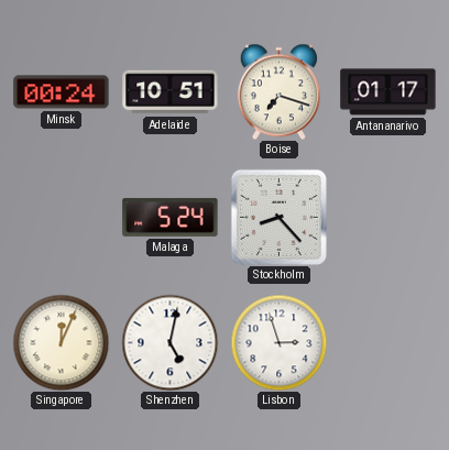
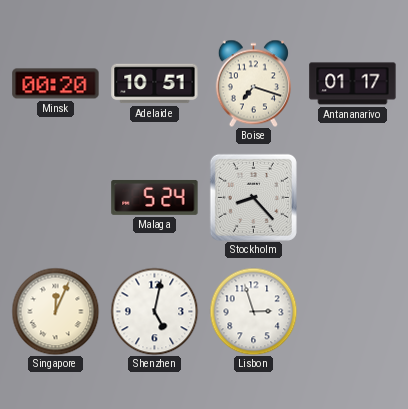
Minsk: 00:24 -> 00:20 (56, 84)
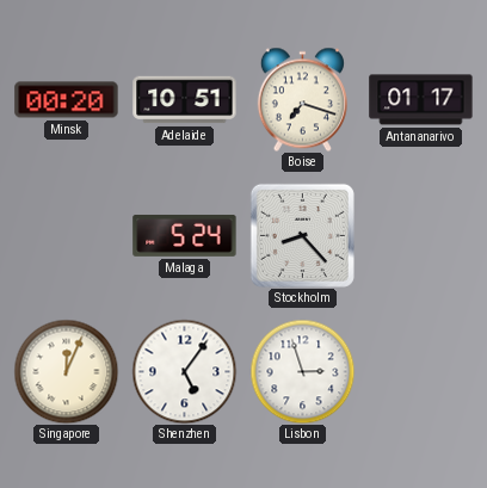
Shenzhen: 5:02 -> 5:06 (184, 371)
